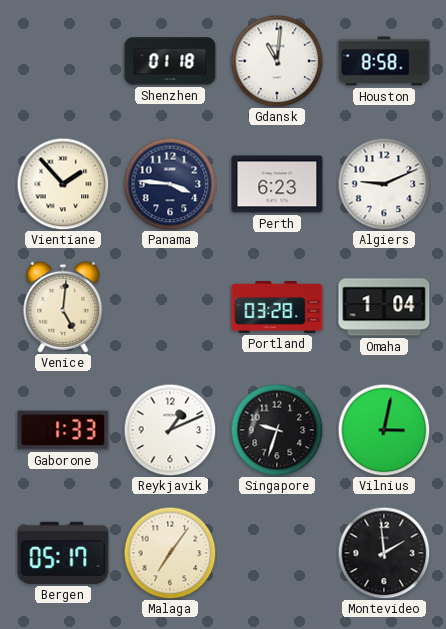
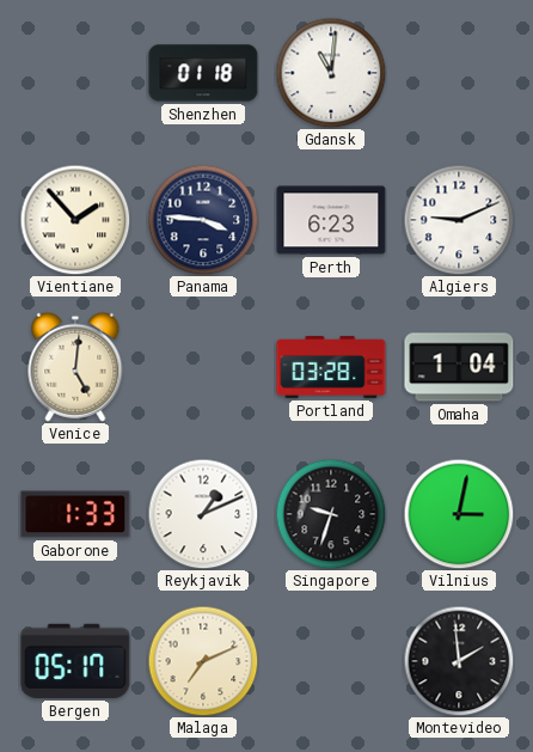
Houston: 8:58 -> none (384, 61)
Malaga: 7:06 -> 7:11 (203, 661)
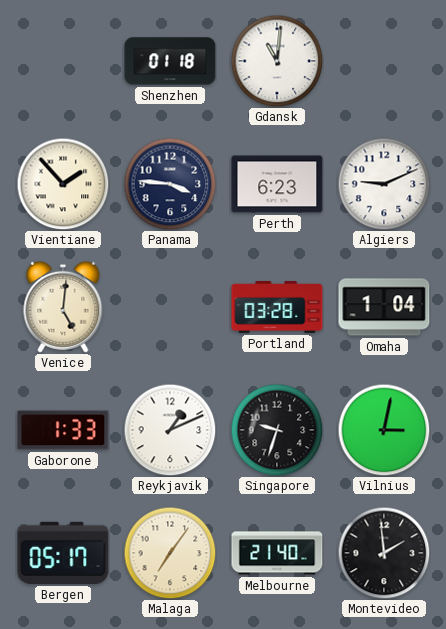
Malaga: 7:11 -> 7:06 (170, 553)
Melbourne: none -> 21:40 (277, 553)
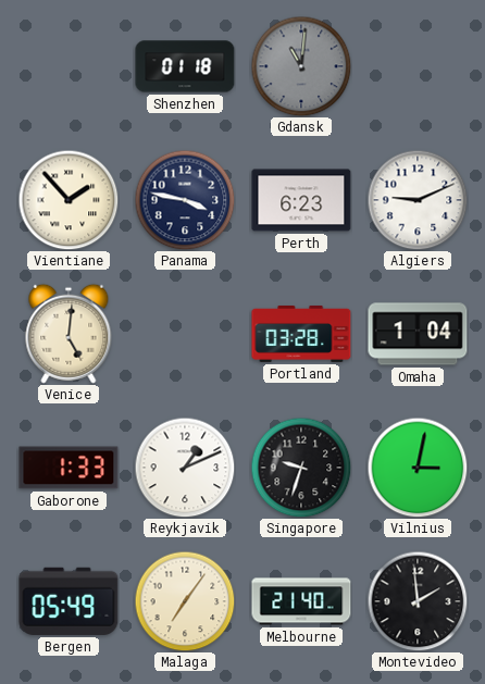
Gdansk dial: white -> grey (301, 66)
Panama: 3:46 -> 3:47 (185, 200)
Bergen: 05:17 -> 05:49 (69, 601)
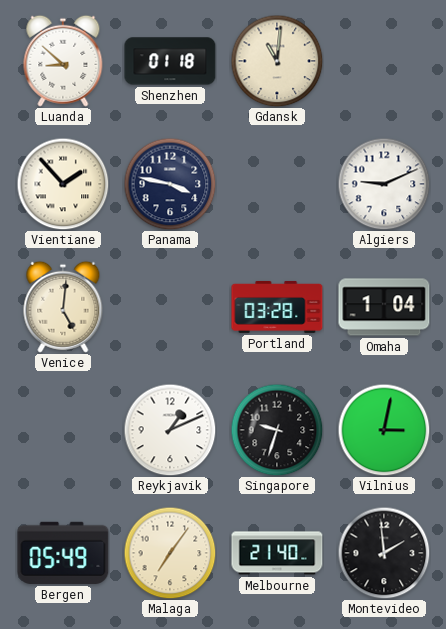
Luanda: none -> 8:52 (63, 61)
Gdansk dial: grey -> cream (277, 61)
Perth: 6:23 -> none (301, 200)
Gaborone: 1:33 -> none (69, 468)
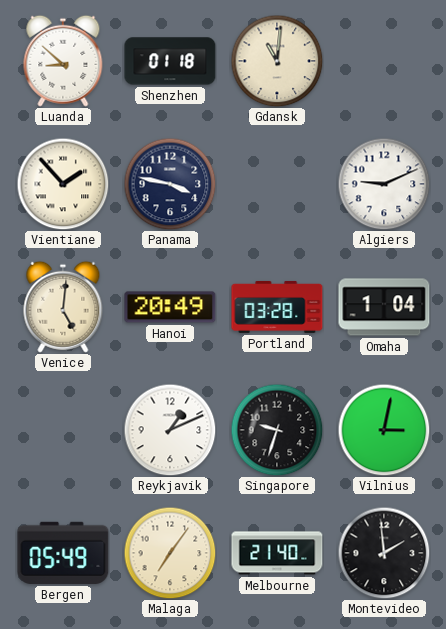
Hanoi: none -> 20:49 (170, 307)
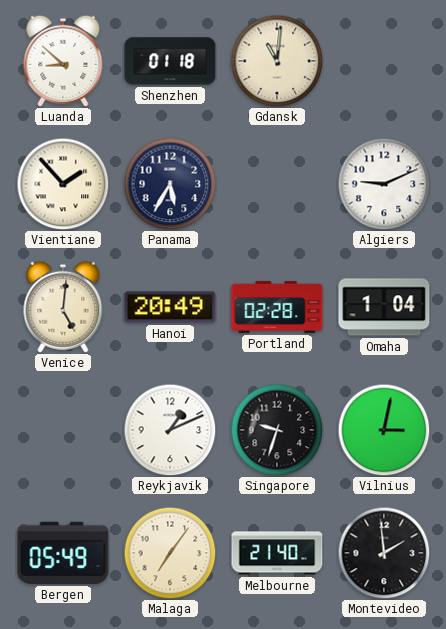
Panama: 3:47 -> 5:35 (170, 184)
Portland: 03:28 -> 02:28 (277, 307)
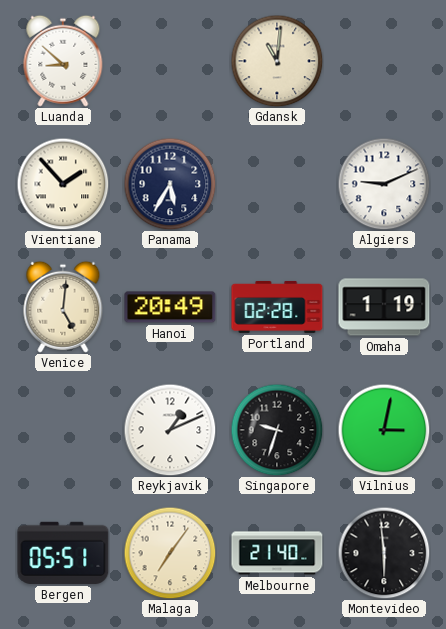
Shenzhen: 01:18 -> none (170, 61)
Omaha: 1:04 -> 1:19 (384, 307)
Bergen: 05:49 -> 05:51 (63, 553)
Montevideo: 1:59 -> 5:59 (384, 553)
